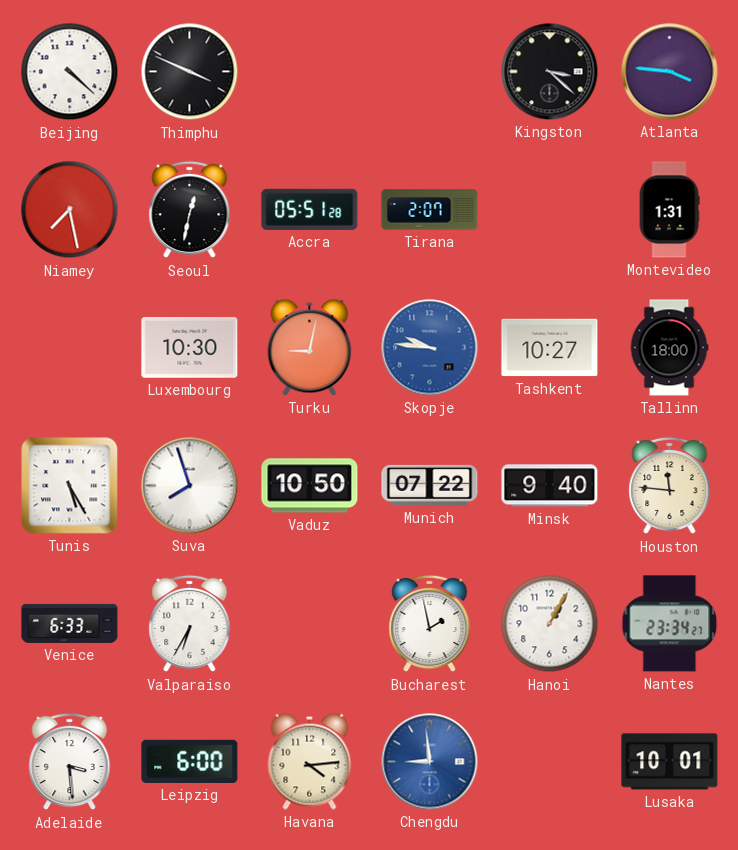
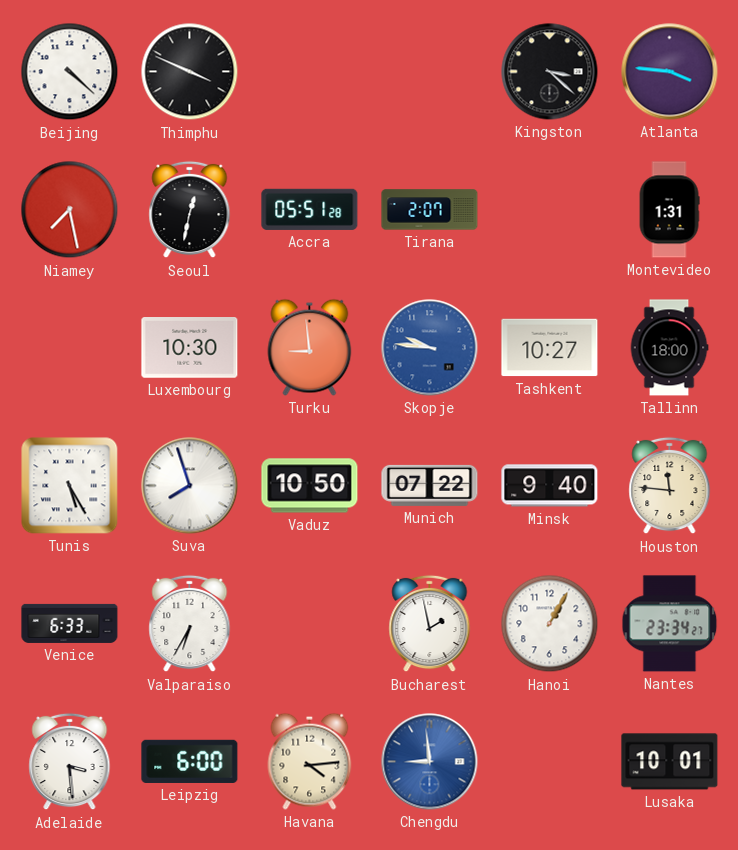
Turku: 9:02 -> 8:59 (310, 347)
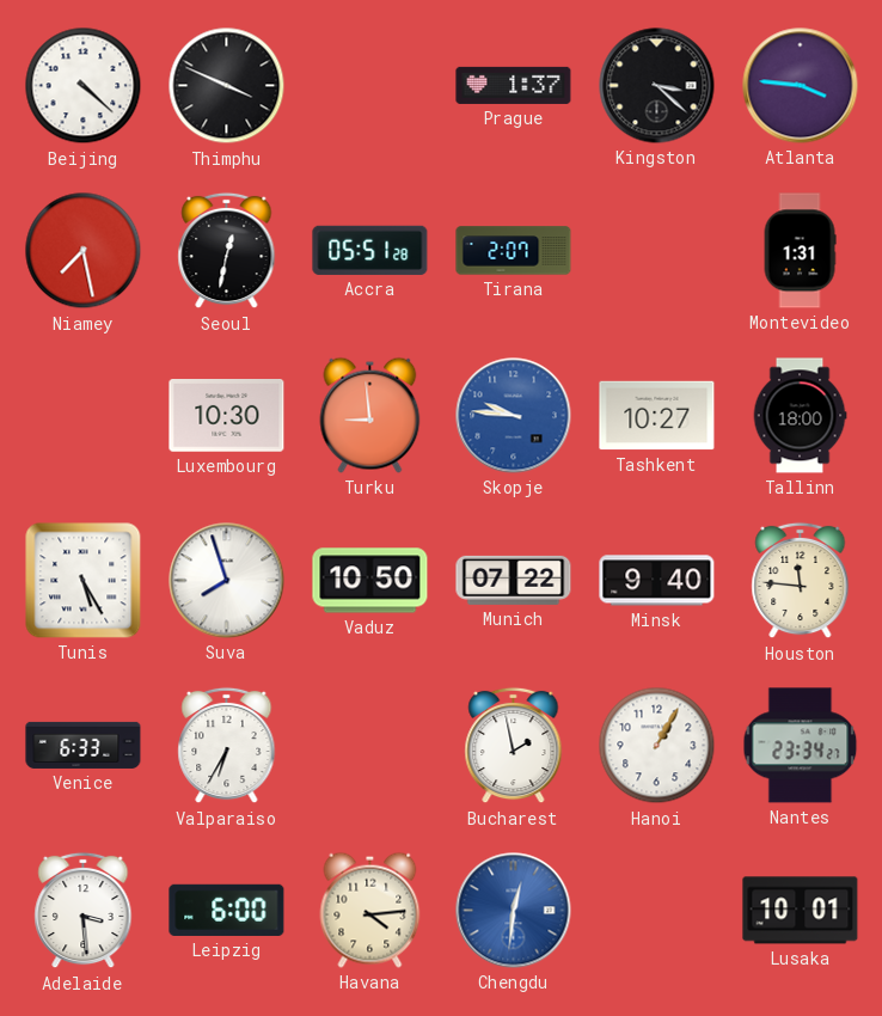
Prague: none -> 1:37 (514, 85)
Chengdu: 8:59 -> 12:31 (514, 911)
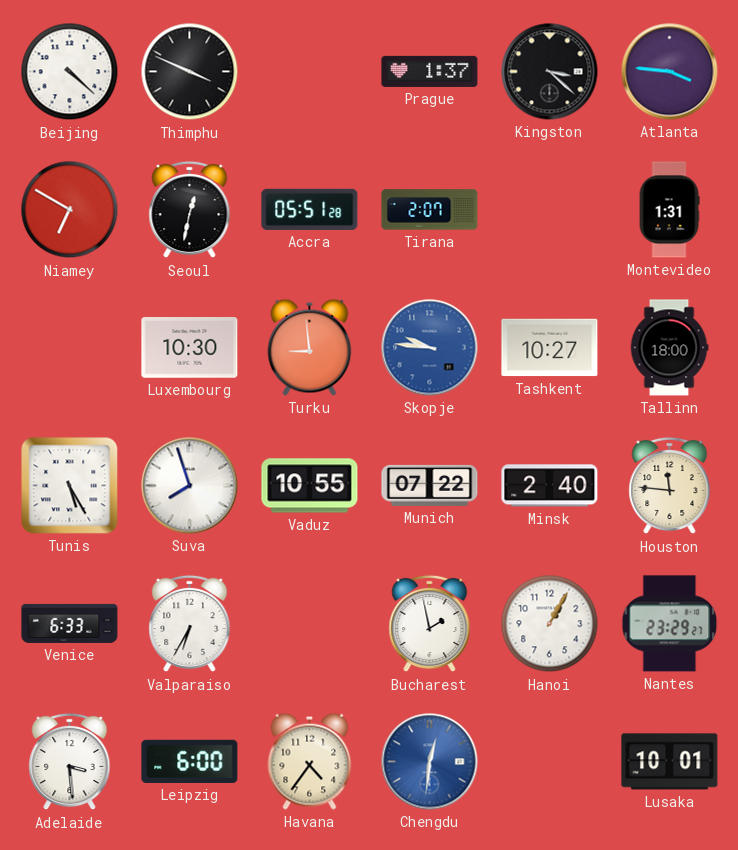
Niamey: 7:28 -> 6:50 (70, 210)
Vaduz: 10:50 -> 10:55 (310, 486)
Minsk: 9:40 -> 2:40 (550, 486)
Nantes: 23:34 -> 23:29 (670, 624)
Havana: 4:14 -> 4:36 (310, 761)
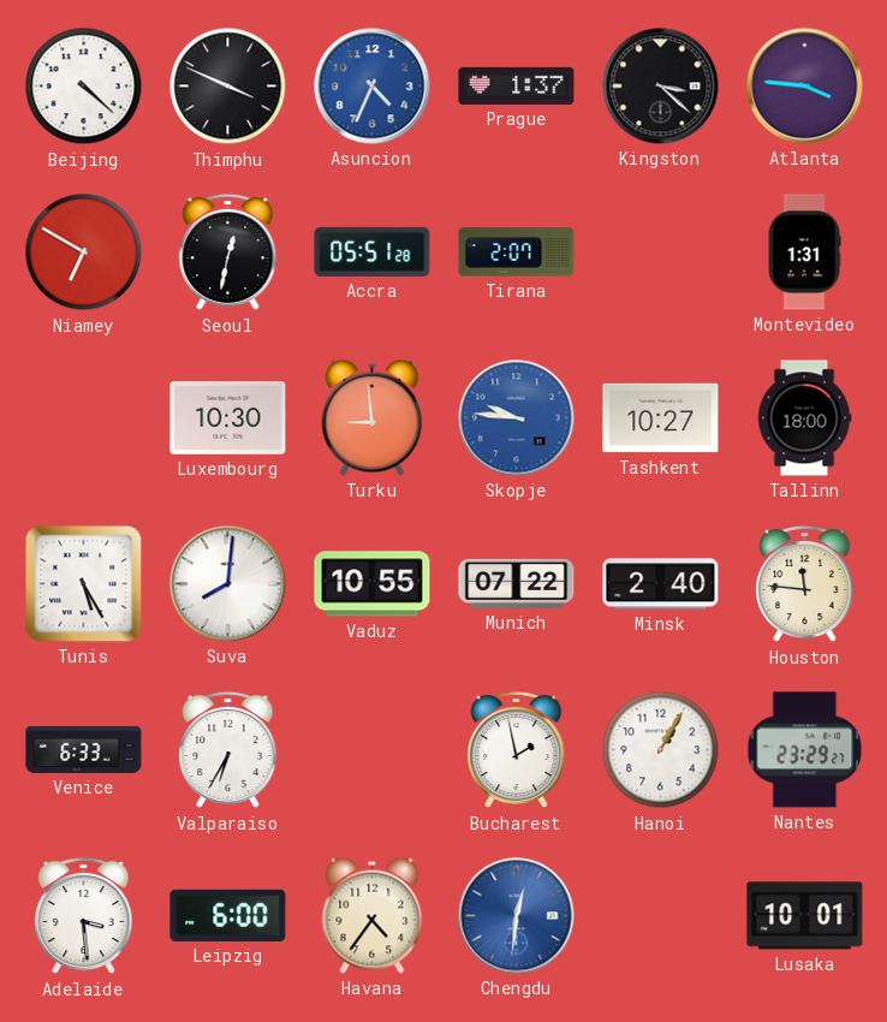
Asuncion: none -> 4:34 (373, 87)
Suva: 7:57 -> 8:01 (228, 584)
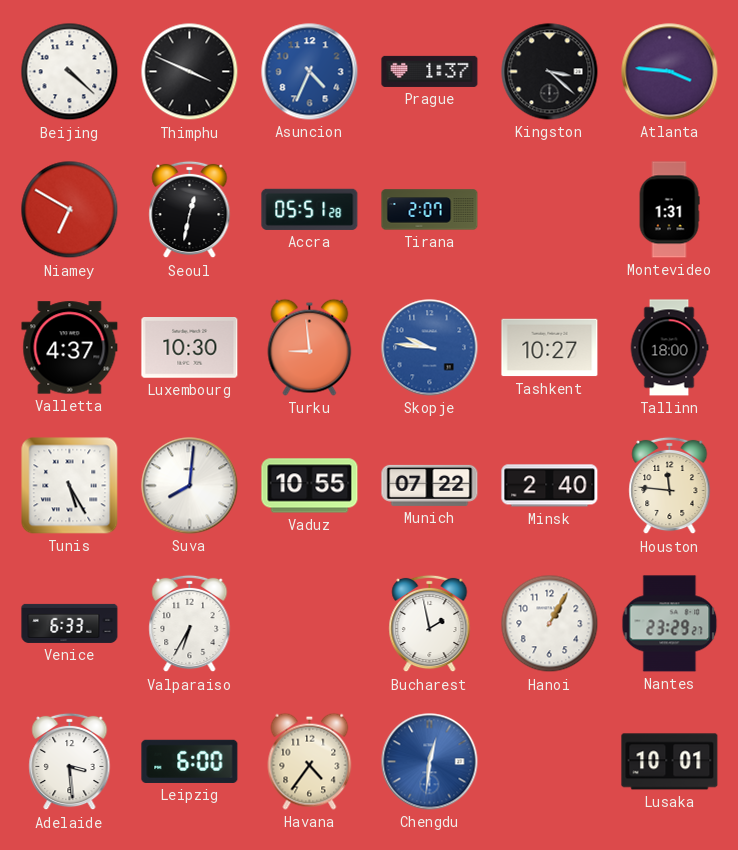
Valletta: none -> 4:37 (70, 348)
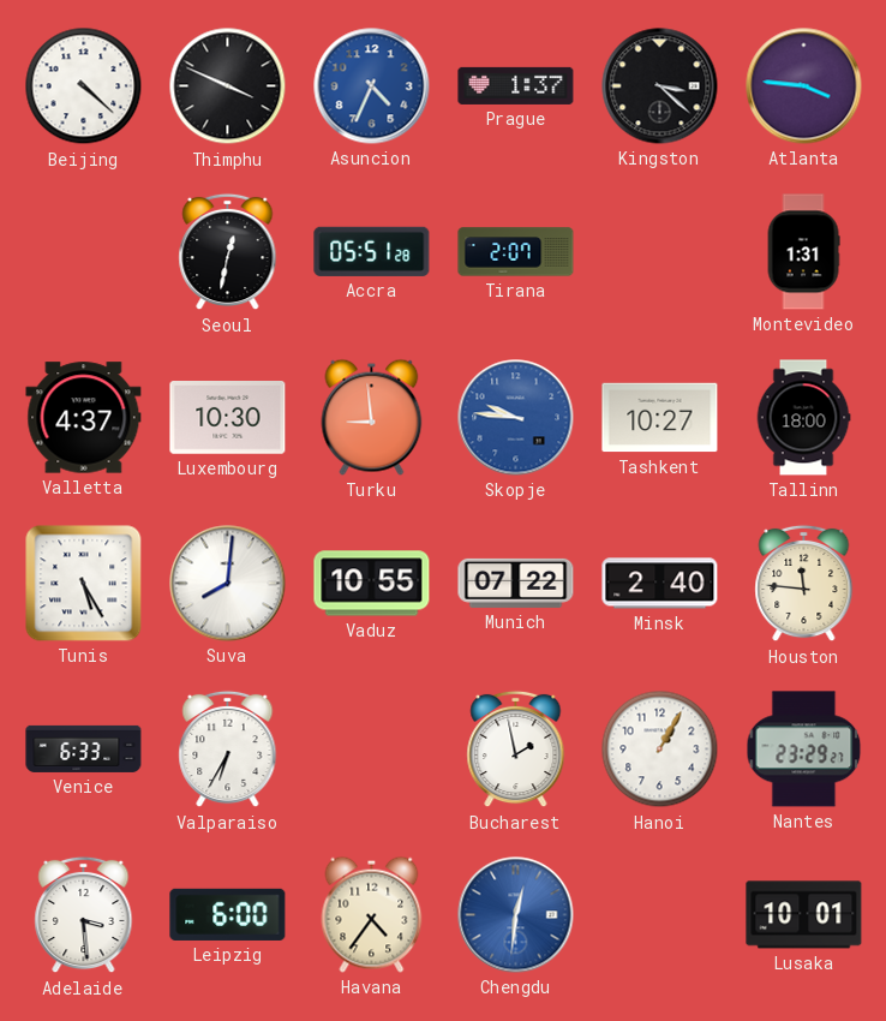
Niamey: 6:50 -> none (70, 210)
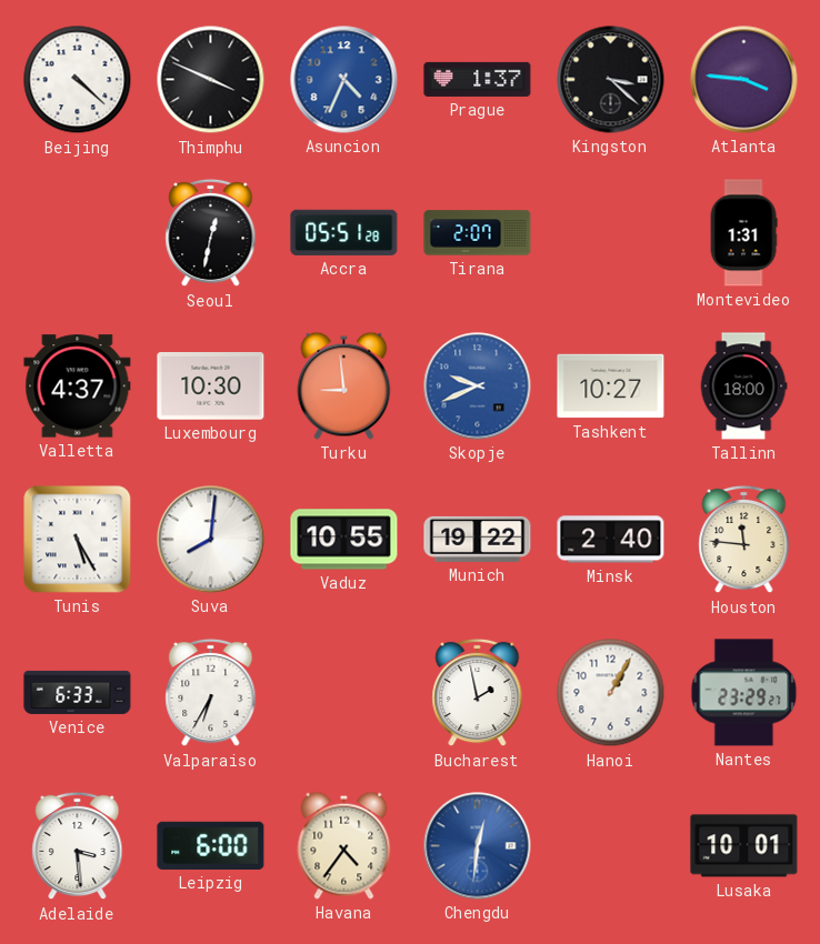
Skopje: 9:46 -> 9:41 (478, 386)
Munich: 07:22 -> 19:22 (478, 539)
